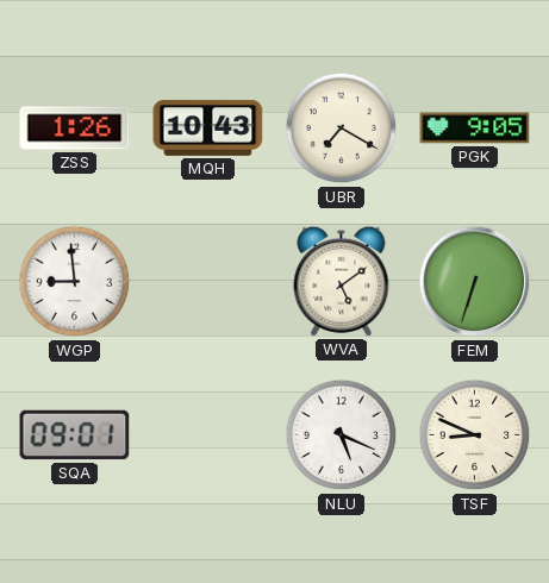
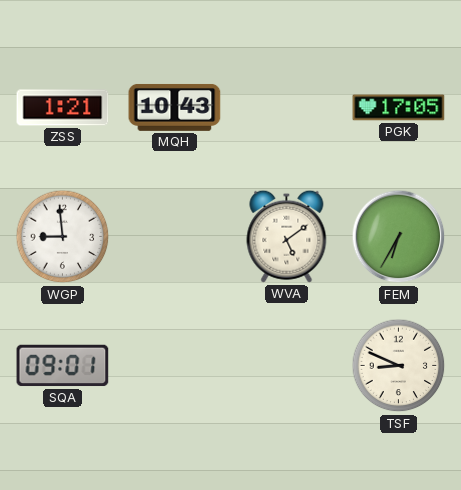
ZSS: 1:26 -> 1:21 (63, 108)
UBR: 7:20 -> none (342, 128)
PGK: 9:05 -> 17:05 (399, 108)
FEM: 6:33 -> 6:35 (399, 237)
NLU: 5:19 -> none (342, 435)
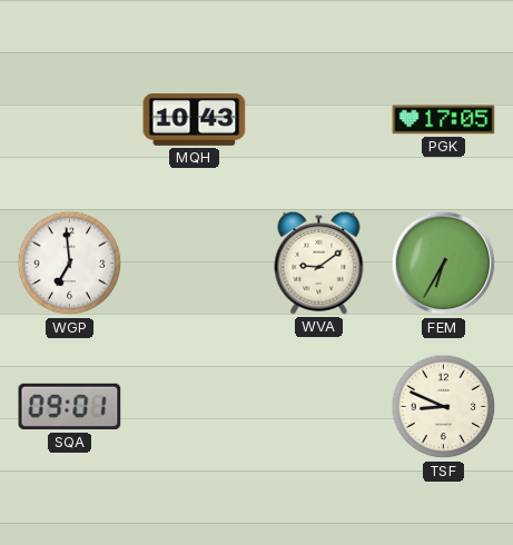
ZSS: 1:21 -> none (63, 108)
WGP: 8:59 -> 6:59 (70, 264)
WVA: 5:09 -> 9:09 (319, 262)
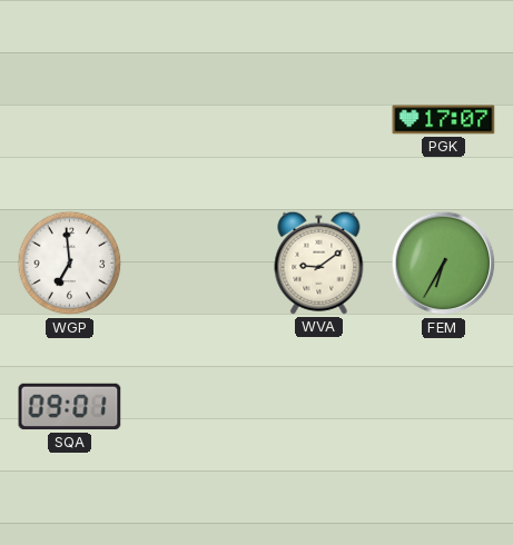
MQH: 10:43 -> none (195, 119)
PGK: 17:05 -> 17:07 (444, 120)
TSF: 8:49 -> none (444, 407)
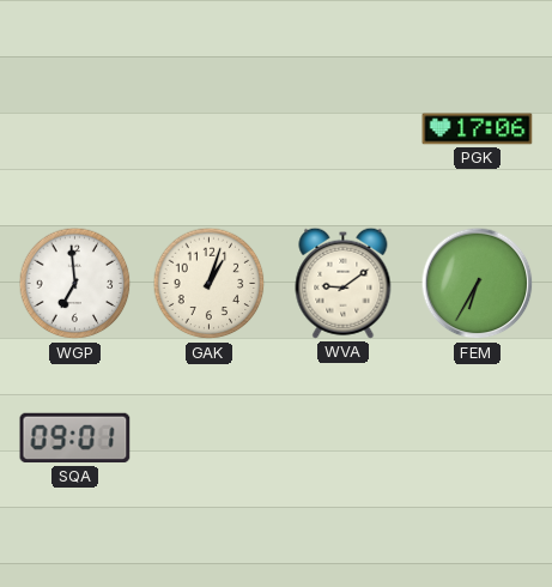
PGK: 17:07 -> 17:06 (478, 129)
GAK: none -> 1:03 (210, 284)
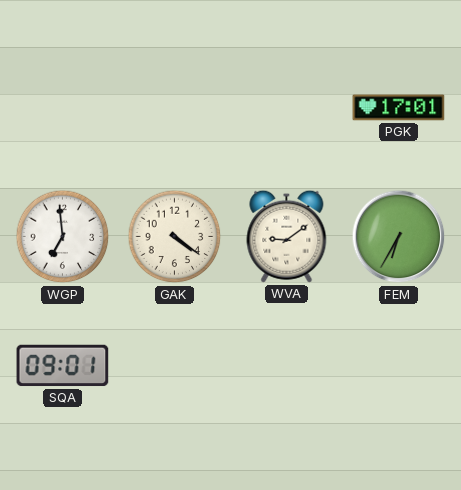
PGK: 17:06 -> 17:01 (399, 108)
GAK: 1:03 -> 4:21 (175, 237)
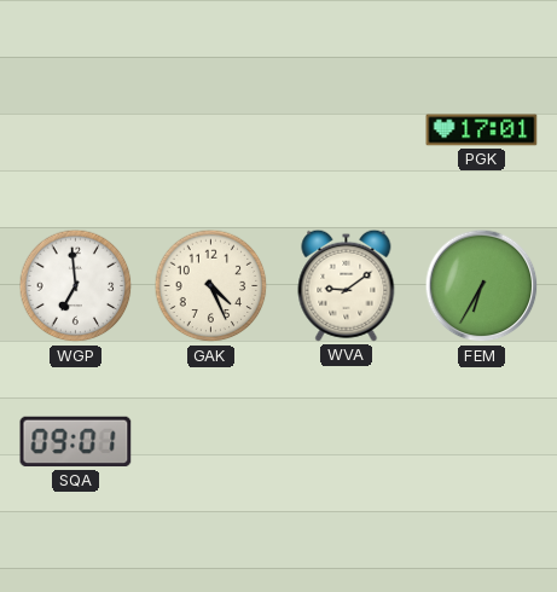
GAK: 4:21 -> 4:26 (211, 286)
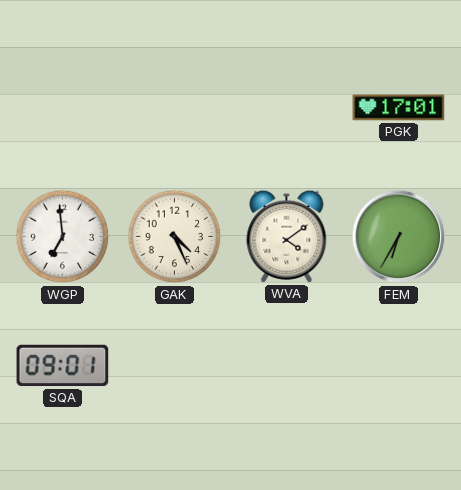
WVA: 9:09 -> 4:09 (287, 236)
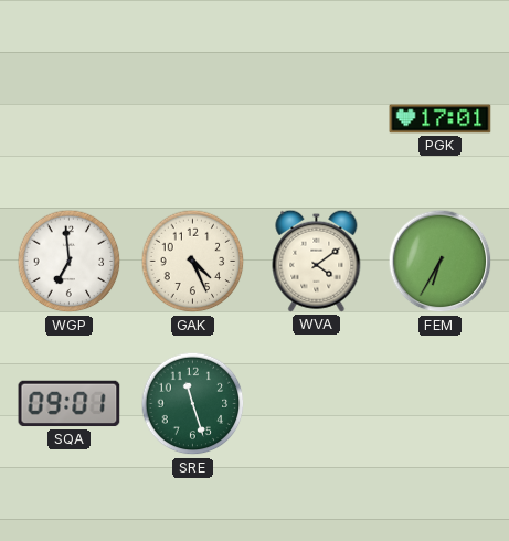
SRE: none -> 11:27 (193, 404)
